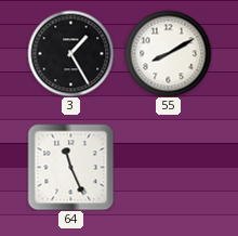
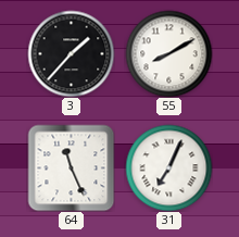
3: 1:25 -> 1:37 (71, 53)
31: none -> 7:04 (168, 167)
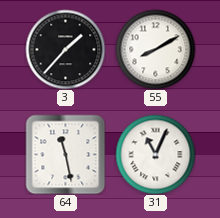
64: 11:26 -> 11:28 (65, 154)
31: 7:04 -> 11:04 (155, 154)
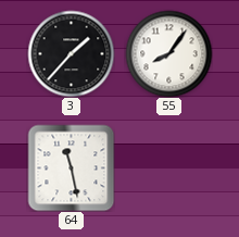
55: 8:10 -> 8:06 (168, 53)
31: 11:04 -> none (155, 154)
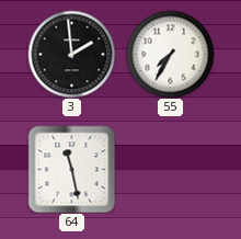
3: 1:37 -> 1:59 (71, 54)
55: 8:06 -> 7:35 (170, 54)
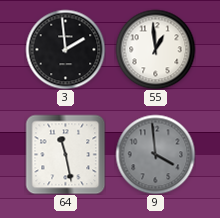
55: 7:35 -> 12:59 (155, 49)
9: none -> 3:59 (155, 154)
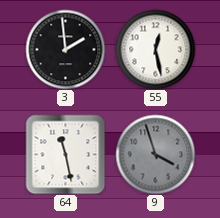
55: 12:59 -> 12:28 (155, 49)
9: 3:59 -> 3:57 (155, 154)
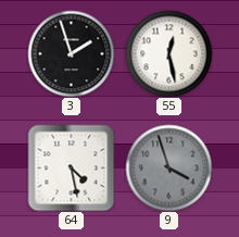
3: 1:59 -> 1:57 (71, 53)
64: 11:28 -> 4:28 (71, 167)
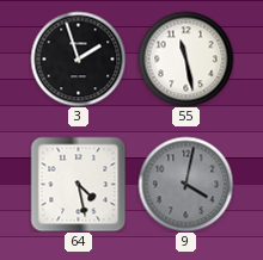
55: 12:28 -> 11:28 (185, 58)
9: 3:57 -> 4:02 (185, 184)
